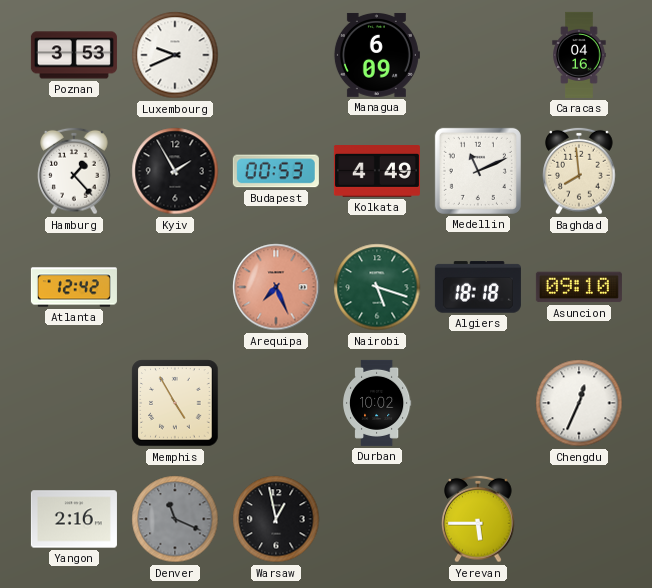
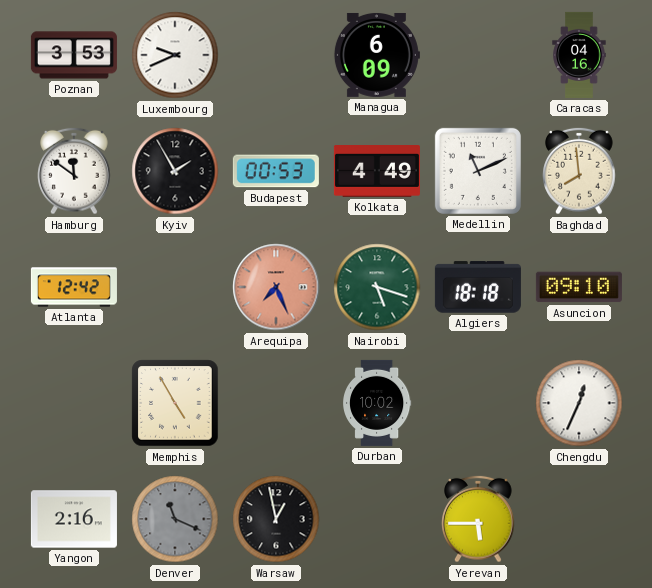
Hamburg: 1:23 -> 11:51 (74, 171)
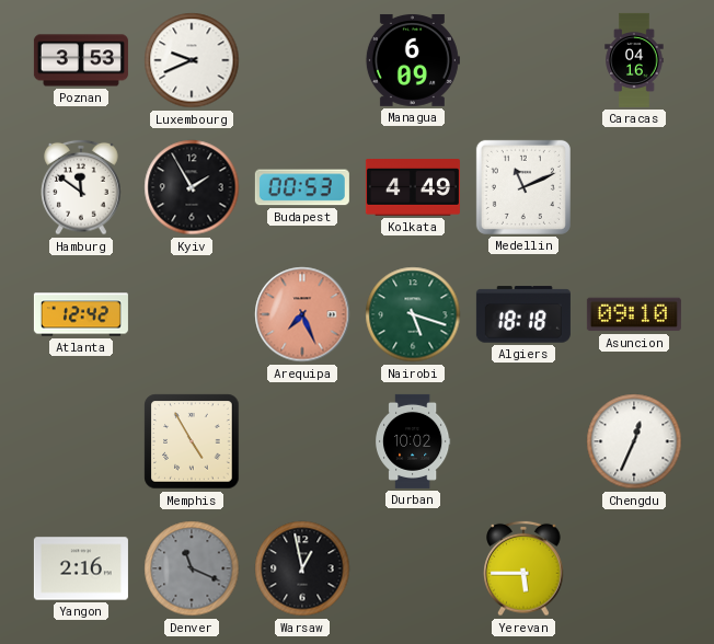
Baghdad: 7:59 -> none (579, 171)
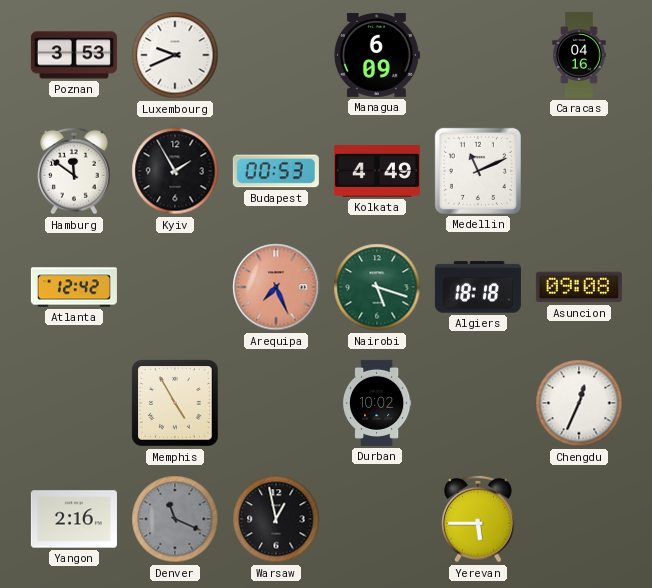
Asuncion: 09:10 -> 09:08 (579, 287)
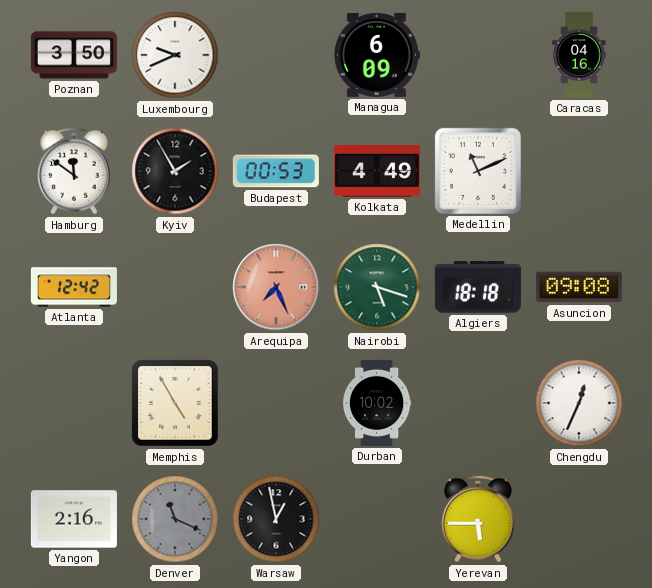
Poznan: 3:53 -> 3:50 (74, 55)
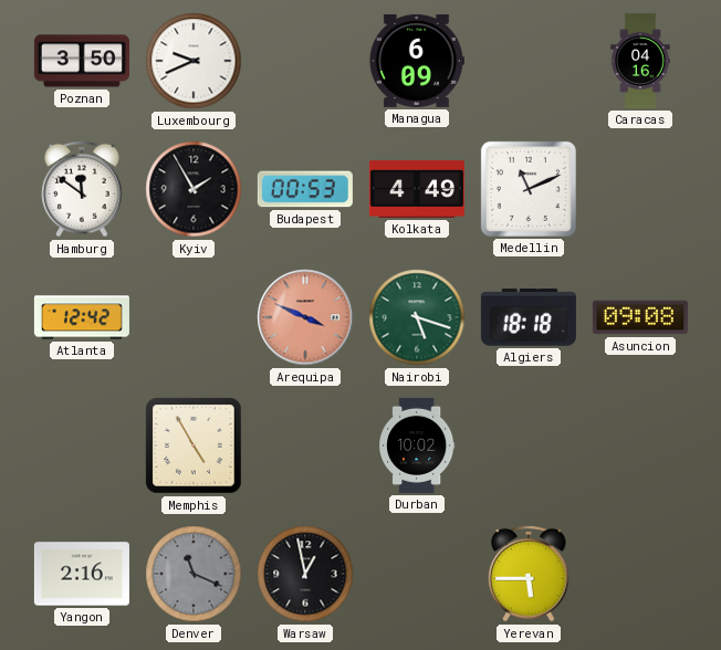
Arequipa: 7:26 -> 3:49 (305, 317)
Chengdu: 12:34 -> none (579, 403)
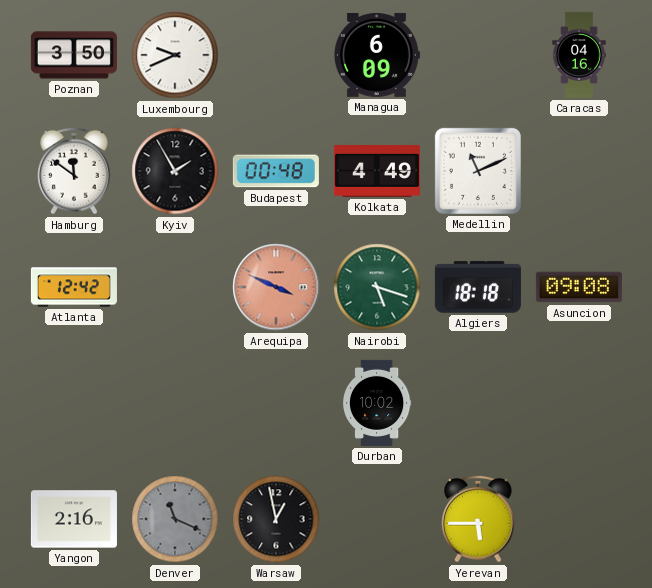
Budapest: 00:53 -> 00:48 (276, 171)
Memphis: 4:55 -> none (194, 445)
